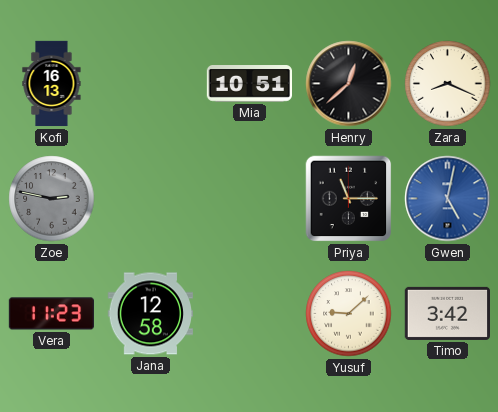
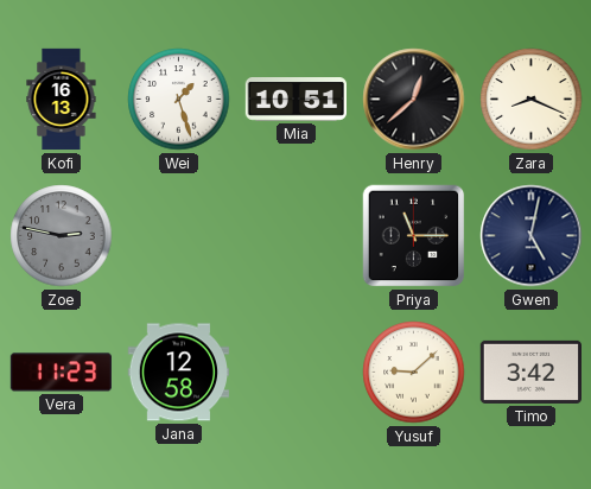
Wei: none -> 1:27 (179, 100)
Gwen dial: blue -> navy (532, 236)
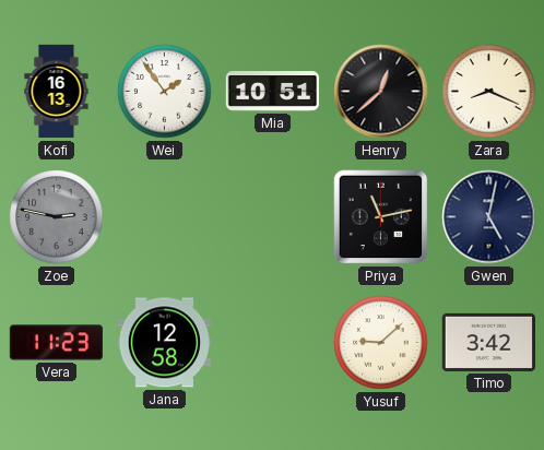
Wei: 1:27 -> 1:54 (165, 92)
Priya: 11:15 -> 11:13 (381, 217)
